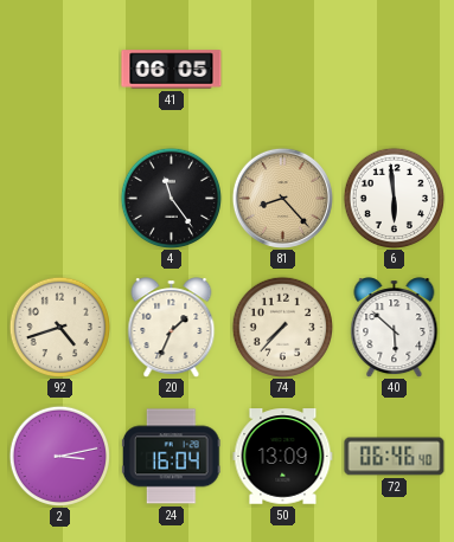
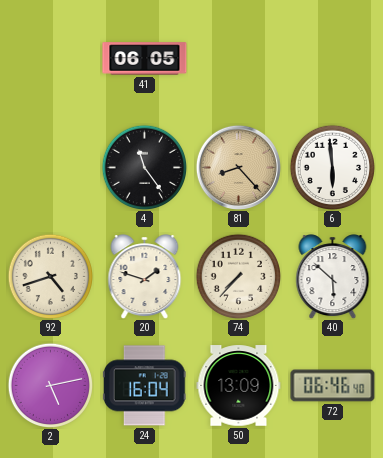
20: 1:34 -> 1:48 (145, 277)
2: 3:13 -> 5:13 (50, 385)
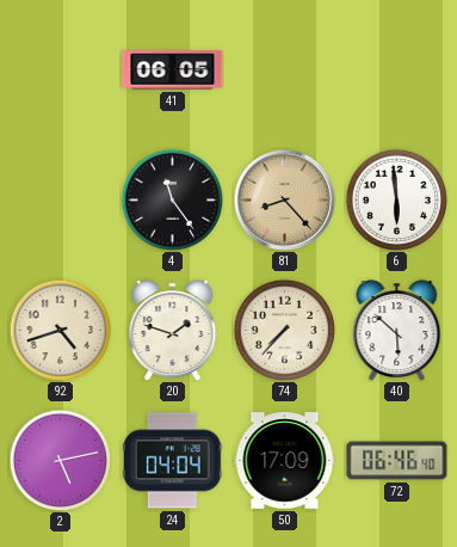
24: 16:04 -> 04:04 (172, 461)
50: 13:09 -> 17:09 (285, 461)
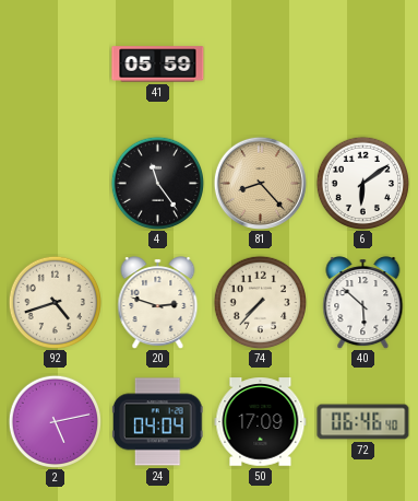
41: 06:05 -> 05:59 (158, 65)
6: 5:59 -> 6:09 (362, 183)
20: 1:48 -> 2:48 (158, 303)
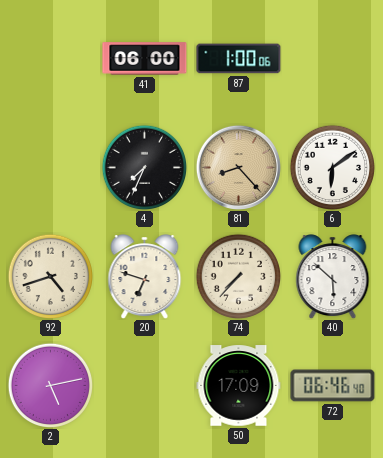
41: 05:59 -> 06:00 (145, 59)
87: none -> 1:00 (239, 59)
4: 11:24 -> 7:34 (144, 167)
20: 2:48 -> 6:48 (145, 277)
24: 04:04 -> none (157, 422)
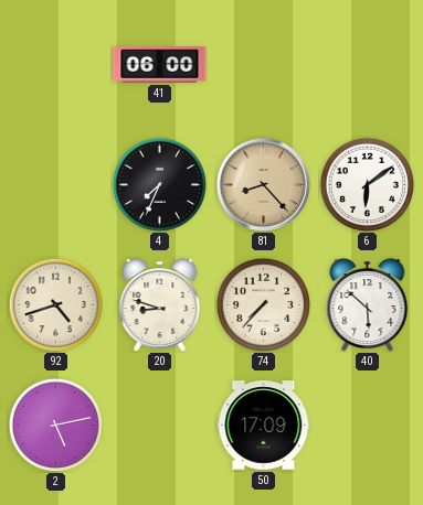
87: 1:00 -> none (239, 59)
20: 6:48 -> 8:48 (160, 305)
72: 06:46 -> none (333, 386)
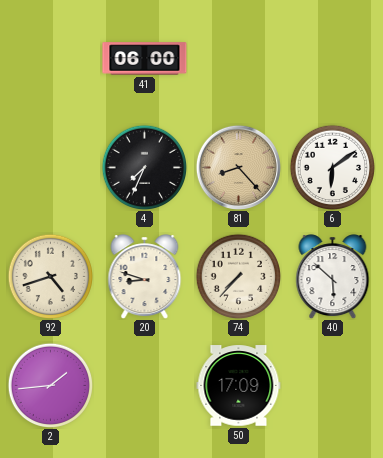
2: 5:13 -> 1:44 (50, 385)
